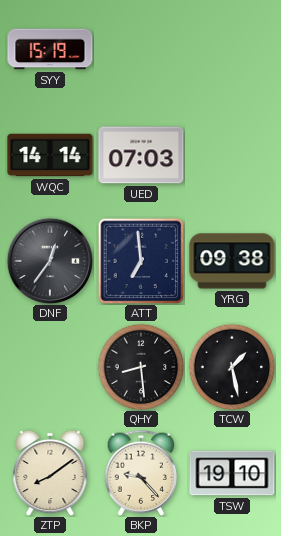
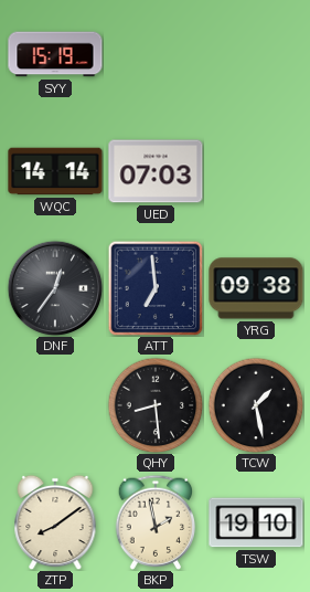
BKP: 9:23 -> 1:58 (156, 522)
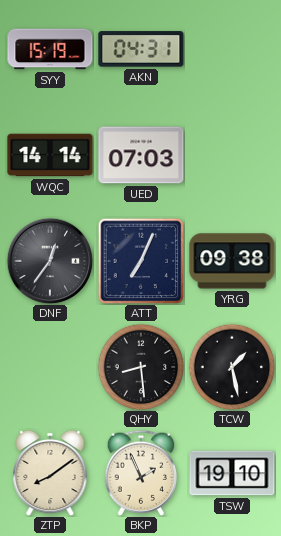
AKN: none -> 04:31 (141, 49)
ATT: 6:59 -> 7:04 (141, 261)
BKP: 1:58 -> 1:56 (141, 473)
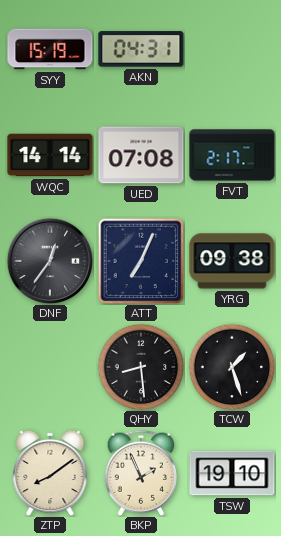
UED: 07:03 -> 07:08 (141, 155)
FVT: none -> 2:17 (232, 155)
TCW: 1:28 -> 1:27 (232, 367)
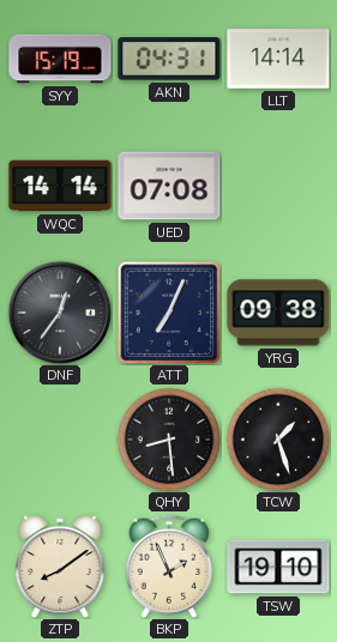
LLT: none -> 14:14 (278, 59)
FVT: 2:17 -> none (232, 155)
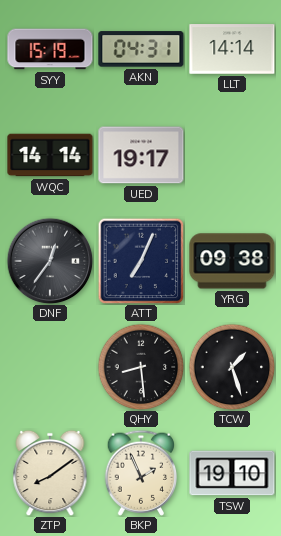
UED: 07:08 -> 19:17 (141, 155)
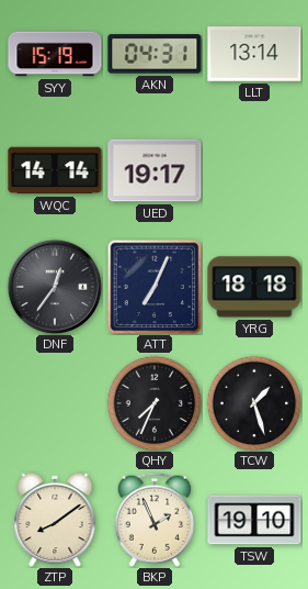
LLT: 14:14 -> 13:14 (254, 54)
YRG: 09:38 -> 18:18 (254, 287)
QHY: 8:29 -> 7:34 (155, 403)
